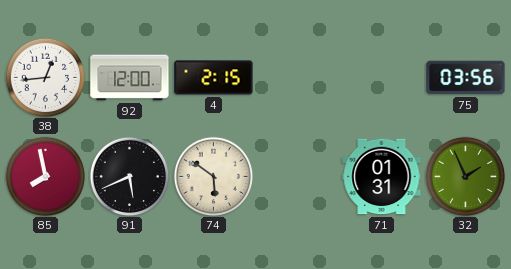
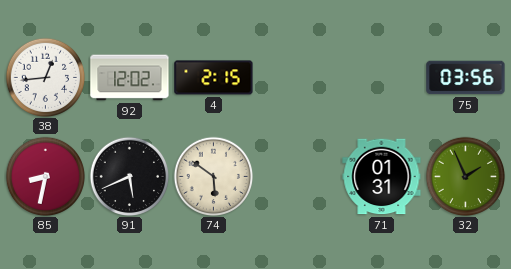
92: 12:00 -> 12:02 (130, 78)
85: 7:58 -> 8:32 (45, 176)
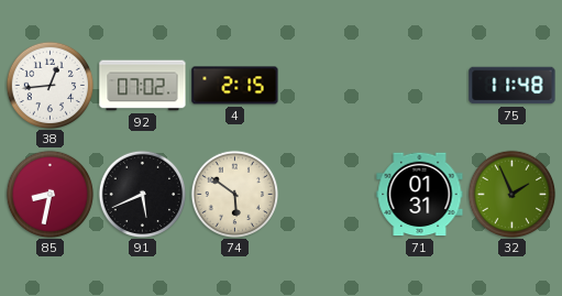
92: 12:02 -> 07:02 (143, 86)
75: 03:56 -> 11:48 (513, 86)
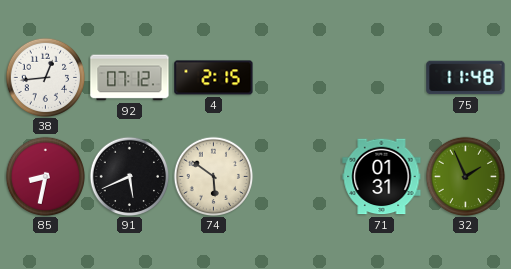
92: 07:02 -> 07:12 (130, 78)
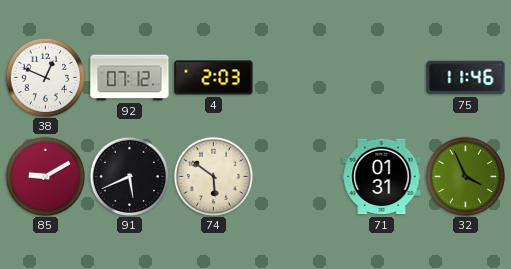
38: 12:44 -> 12:49 (45, 77)
4: 2:15 -> 2:03 (214, 78)
75: 11:48 -> 11:46 (466, 78)
85: 8:32 -> 9:10 (45, 176)
32: 1:56 -> 3:56 (465, 176)
